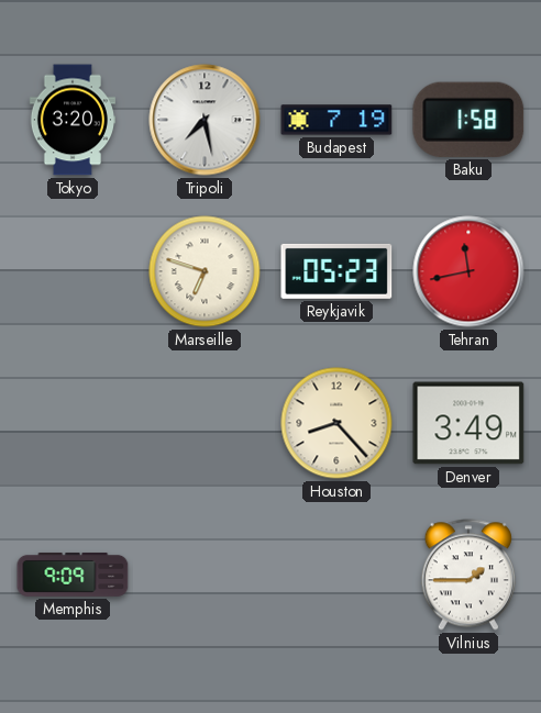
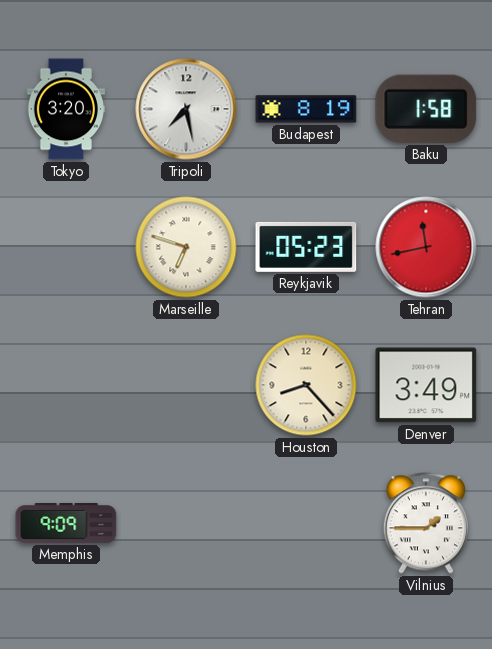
Budapest: 7:19 -> 8:19 (306, 109)
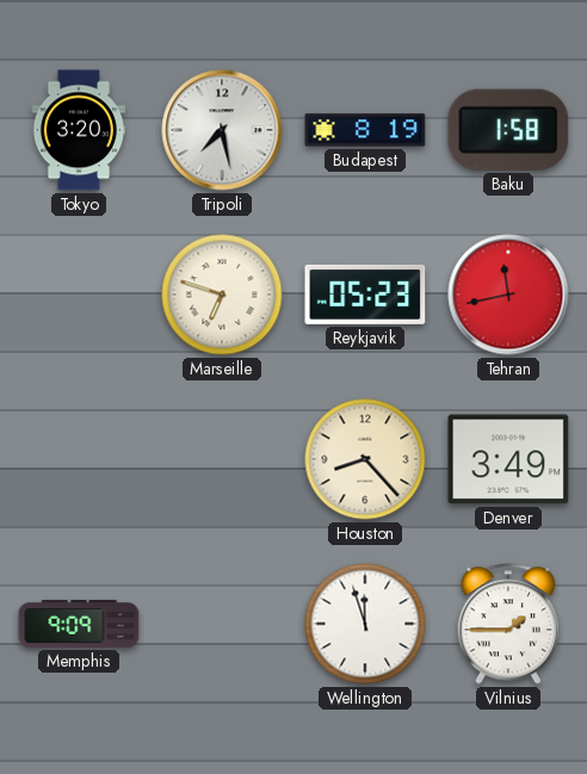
Wellington: none -> 11:57 (365, 624)
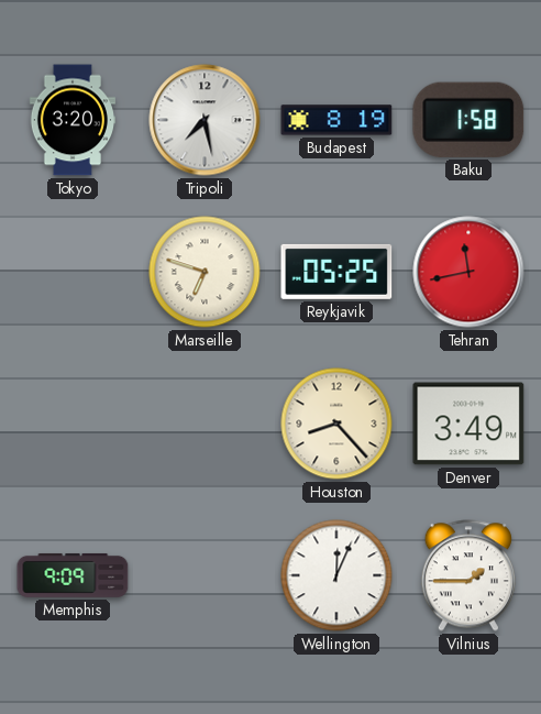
Reykjavik: 05:23 -> 05:25 (336, 272)
Wellington: 11:57 -> 12:04 (336, 575)
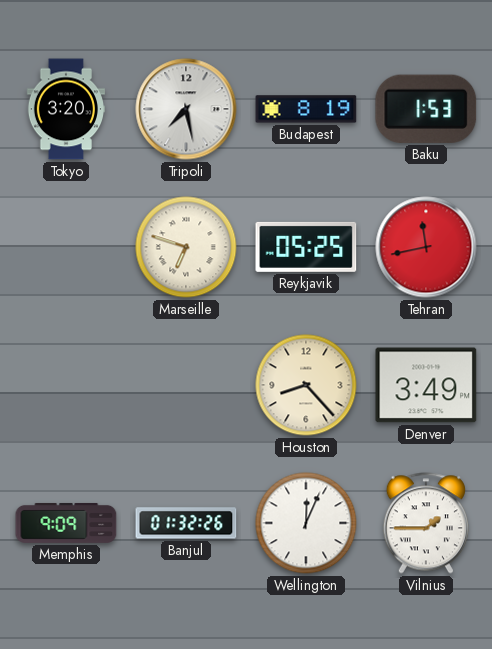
Baku: 1:58 -> 1:53 (426, 109)
Banjul: none -> 01:32 (186, 523)
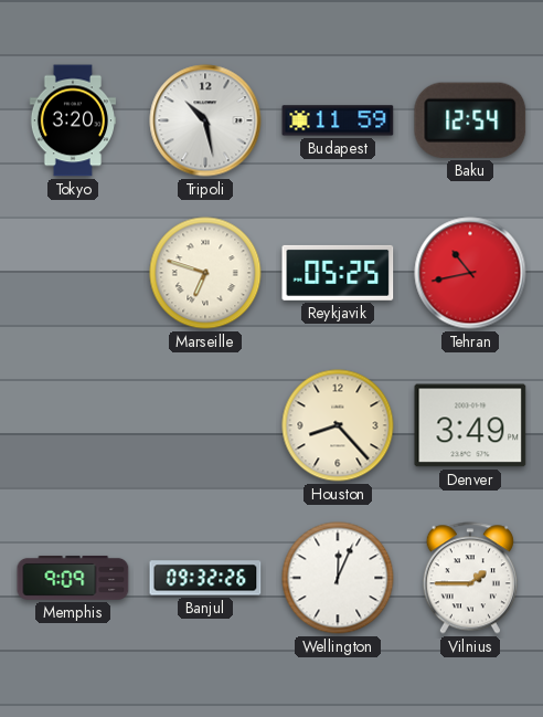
Tripoli: 7:28 -> 10:28 (205, 120)
Budapest: 8:19 -> 11:59 (338, 120)
Baku: 1:53 -> 12:54 (470, 120)
Tehran: 11:43 -> 10:43 (470, 273)
Banjul: 01:32 -> 09:32 (205, 578)
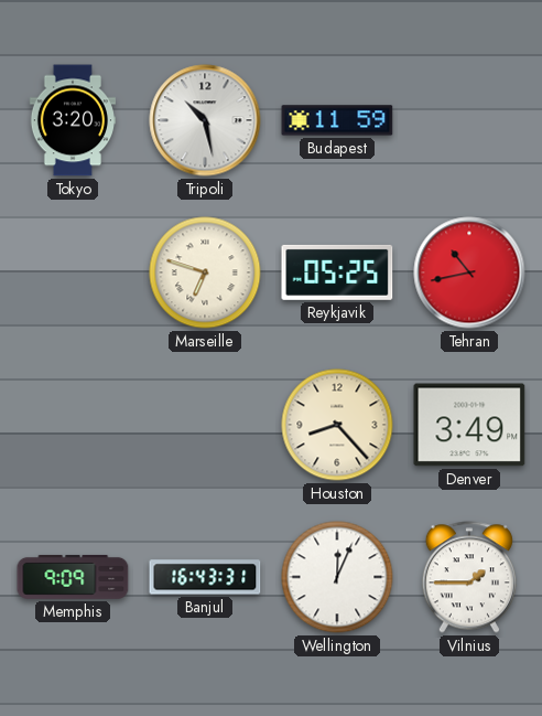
Baku: 12:54 -> none (470, 120)
Banjul: 09:32 -> 16:43 (205, 577)
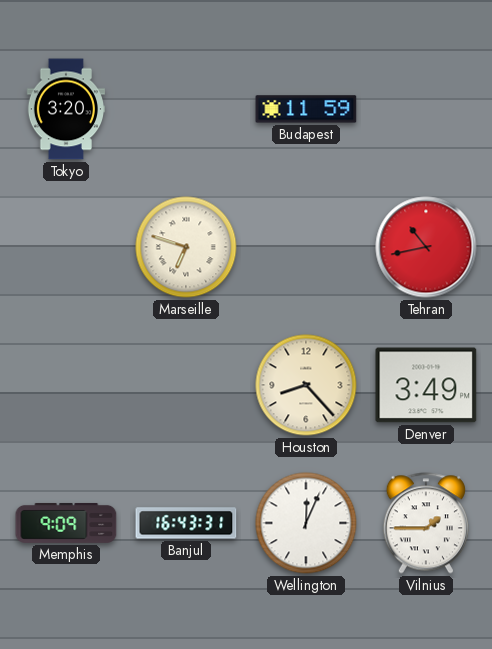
Tripoli: 10:28 -> none (205, 120)
Reykjavik: 05:25 -> none (337, 272)
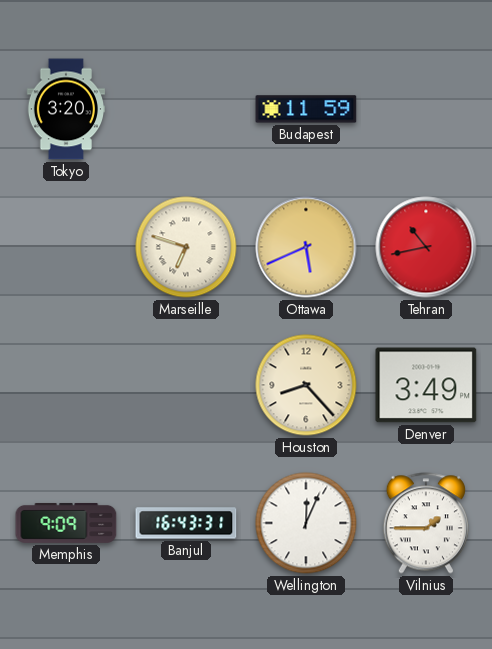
Ottawa: none -> 5:41 (306, 247)
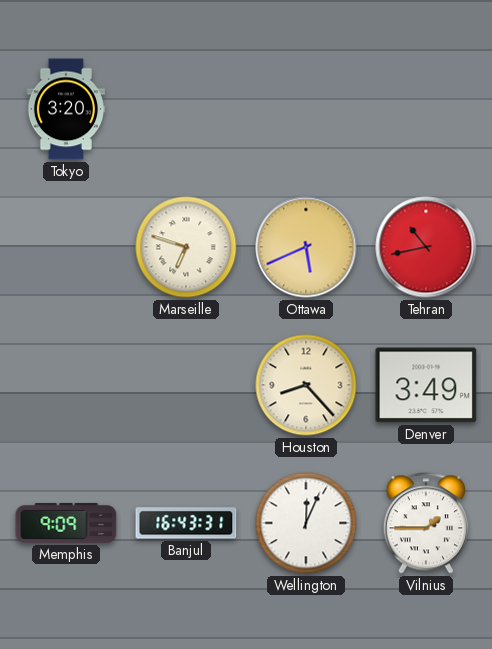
Budapest: 11:59 -> none (306, 109)
